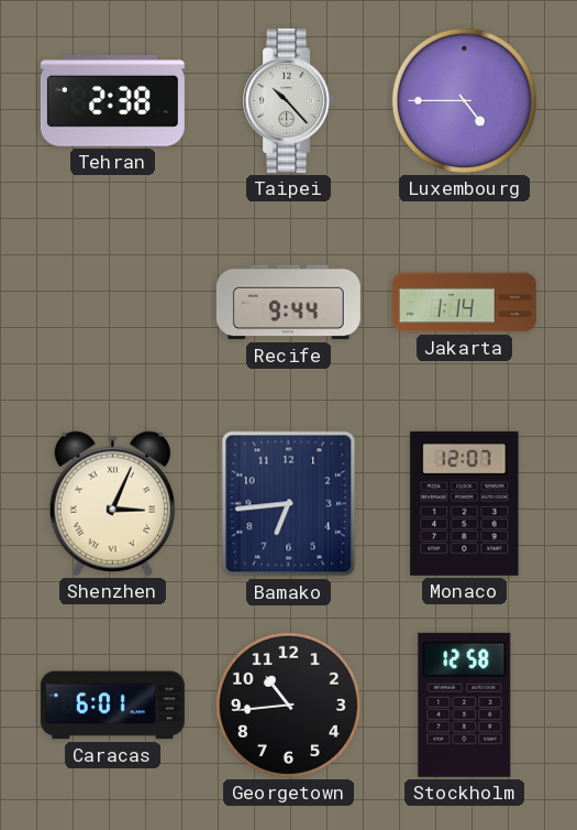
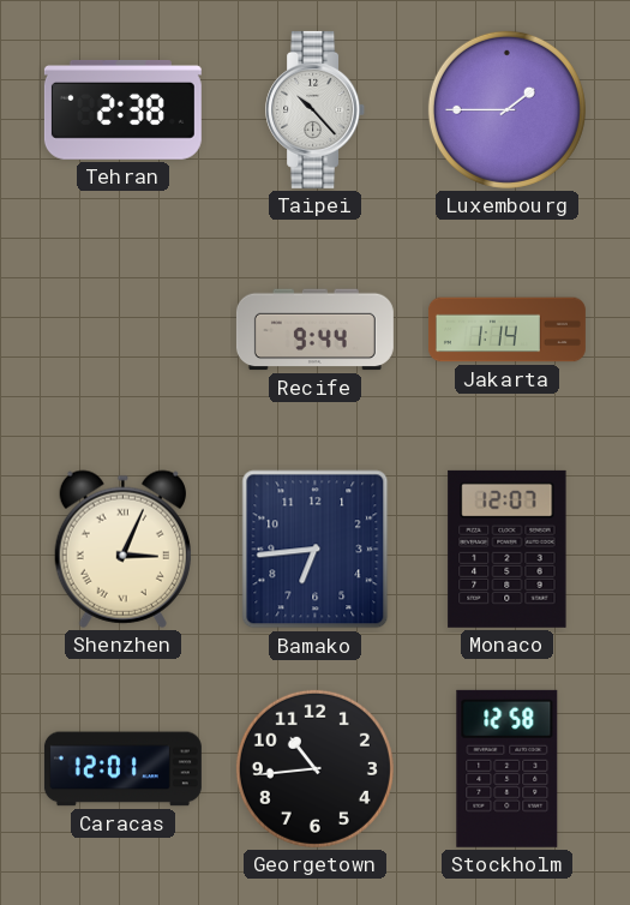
Luxembourg: 4:45 -> 1:45 (506, 109)
Caracas: 6:01 -> 12:01 (122, 769)
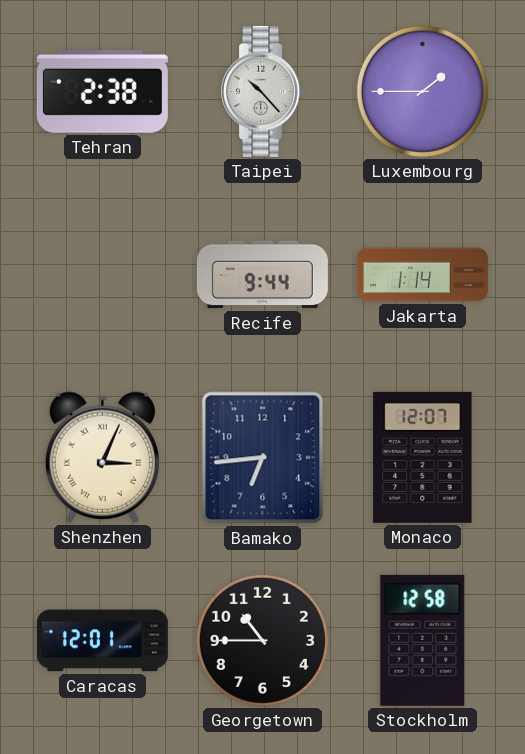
Georgetown: 10:44 -> 10:45 (262, 640)
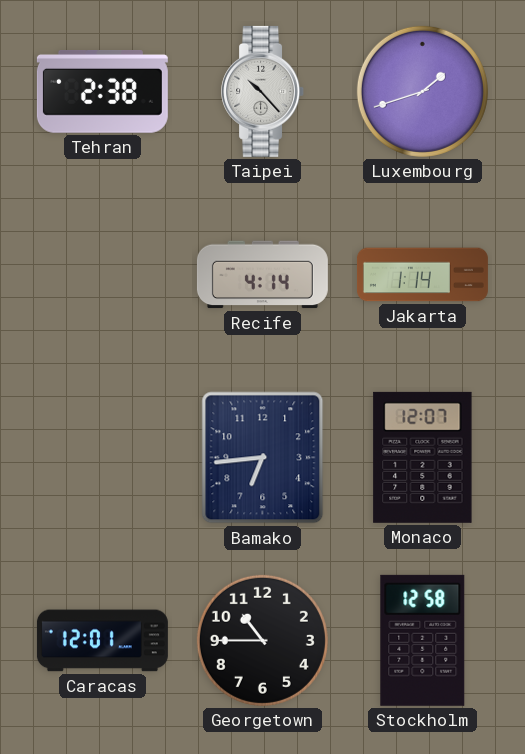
Luxembourg: 1:45 -> 1:42 (422, 91)
Recife: 9:44 -> 4:14 (262, 275)
Shenzhen: 3:04 -> none (102, 457)
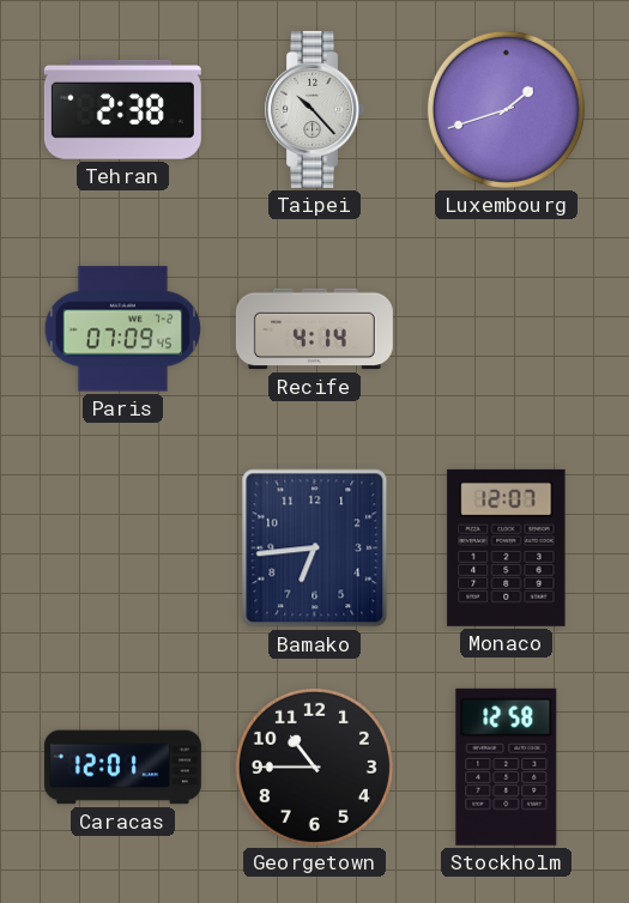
Paris: none -> 07:09 (123, 329)
Jakarta: 1:14 -> none (422, 275)
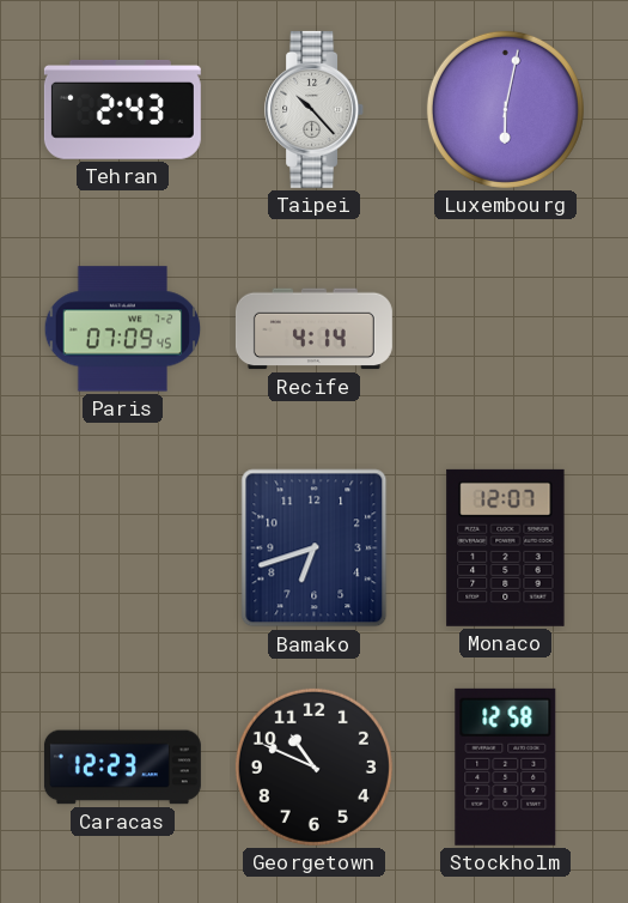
Tehran: 2:38 -> 2:43 (122, 110)
Luxembourg: 1:42 -> 6:02 (505, 109)
Bamako: 6:44 -> 6:42 (315, 549)
Caracas: 12:01 -> 12:23 (122, 768)
Georgetown: 10:45 -> 10:49 (313, 766)
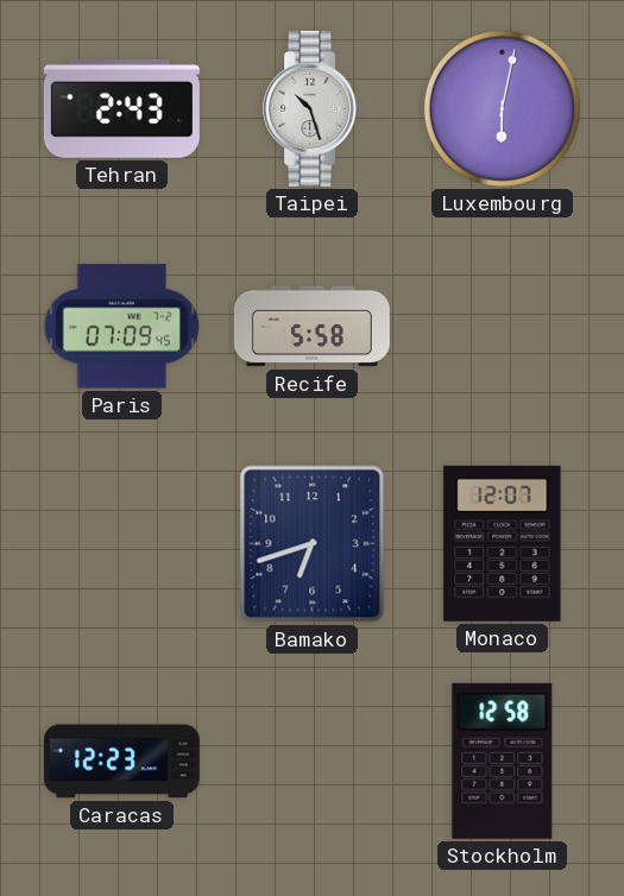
Taipei: 10:23 -> 10:27 (313, 108)
Recife: 4:14 -> 5:58 (311, 327)
Georgetown: 10:49 -> none (313, 766)
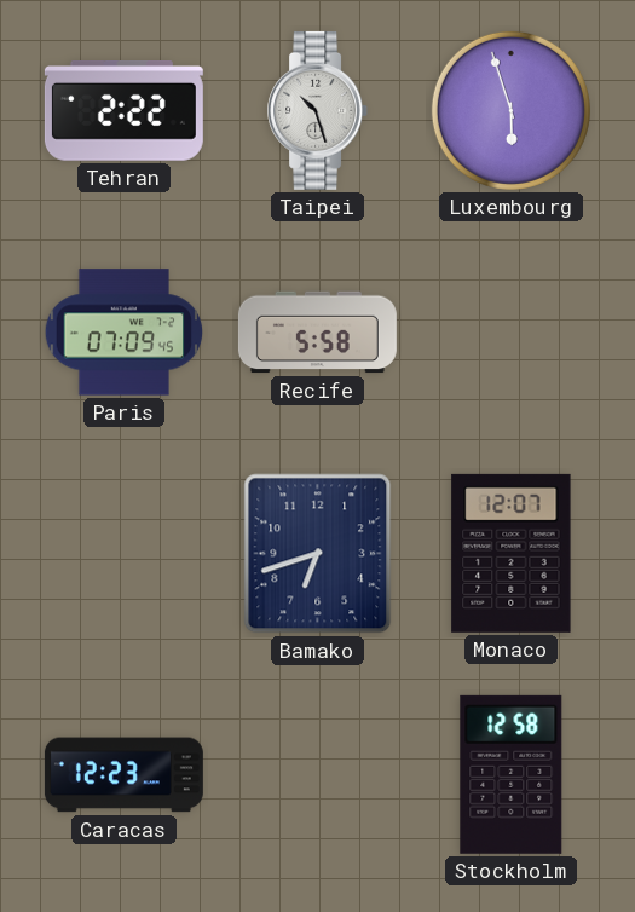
Tehran: 2:43 -> 2:22 (123, 111)
Luxembourg: 6:02 -> 5:57 (510, 110)
